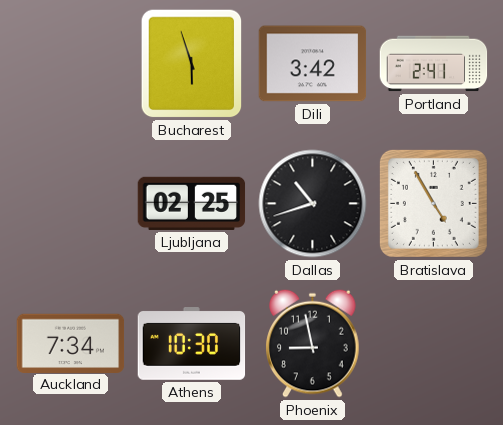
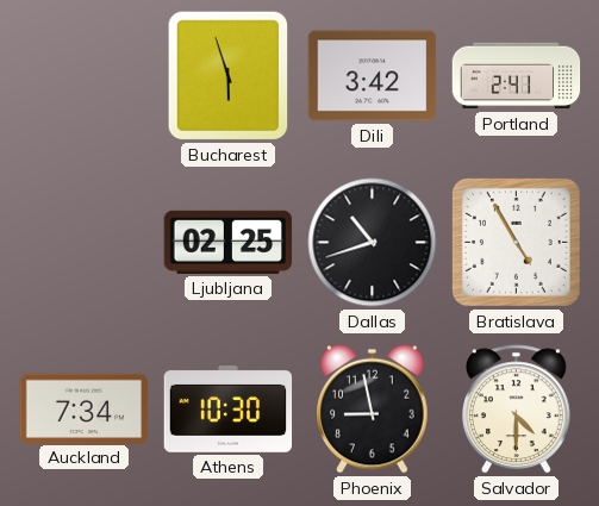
Salvador: none -> 4:30 (516, 410)
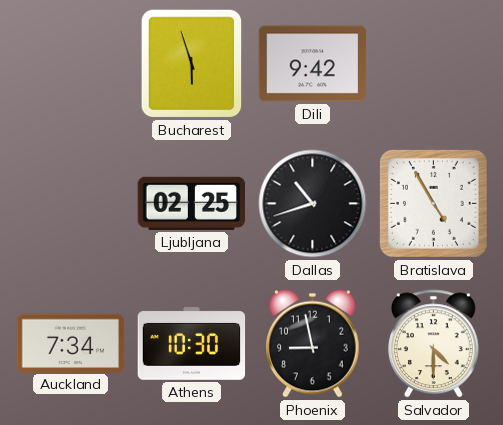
Dili: 3:42 -> 9:42 (313, 64)
Portland: 2:41 -> none (517, 76)
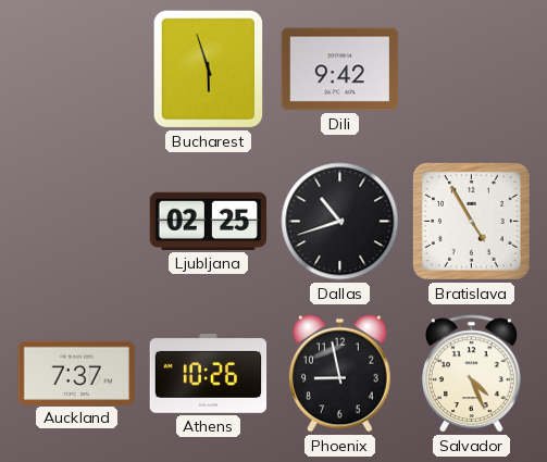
Auckland: 7:34 -> 7:37 (77, 373)
Athens: 10:30 -> 10:26 (209, 374)
Salvador: 4:30 -> 4:26 (471, 374)
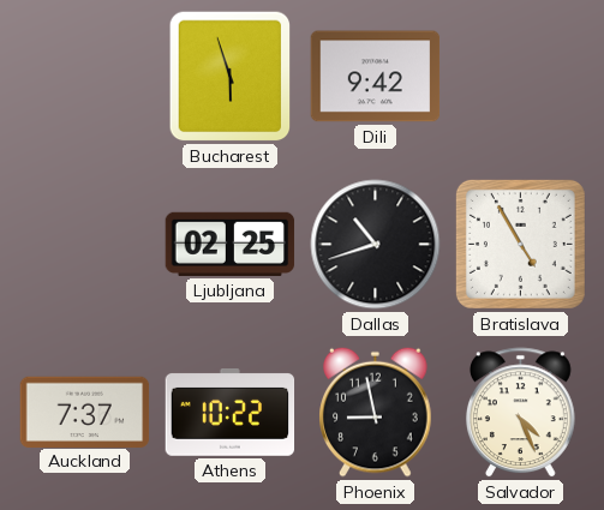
Athens: 10:26 -> 10:22 (231, 413)
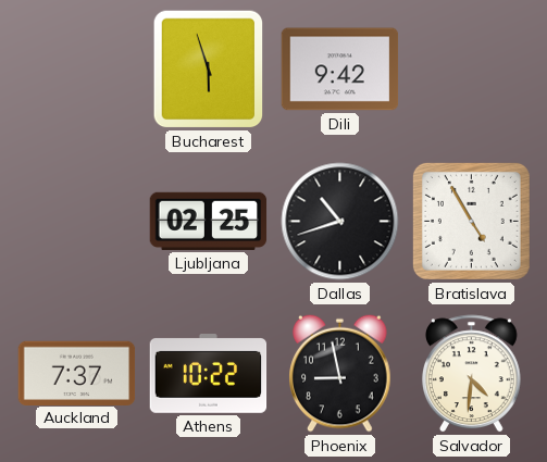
Salvador: 4:26 -> 4:31 (471, 374)
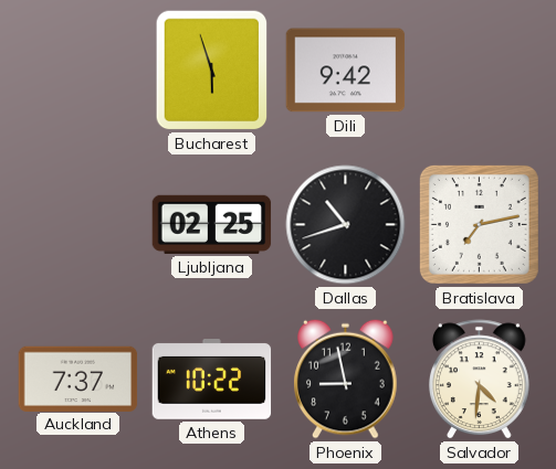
Bratislava: 4:55 -> 7:13 (479, 224)
